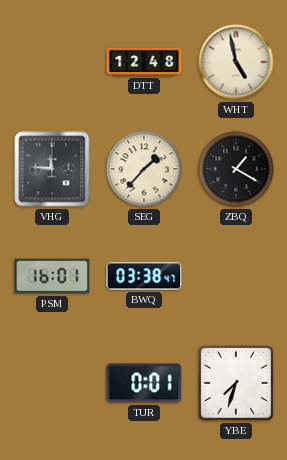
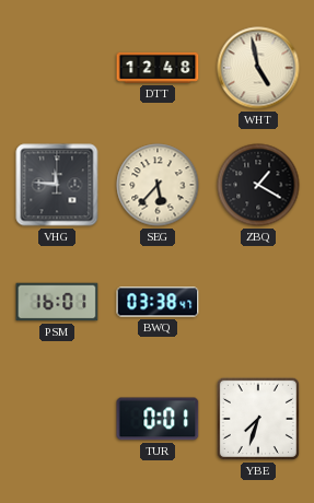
SEG: 1:37 -> 5:37 (158, 185)
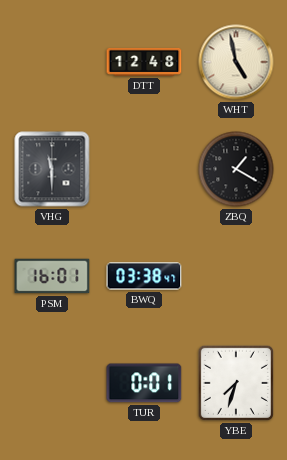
VHG: 11:46 -> 11:30 (52, 169)
SEG: 5:37 -> none (158, 185)
